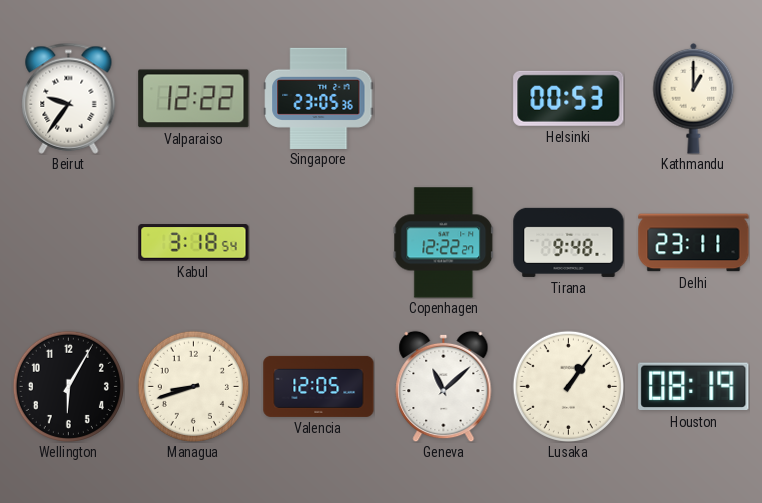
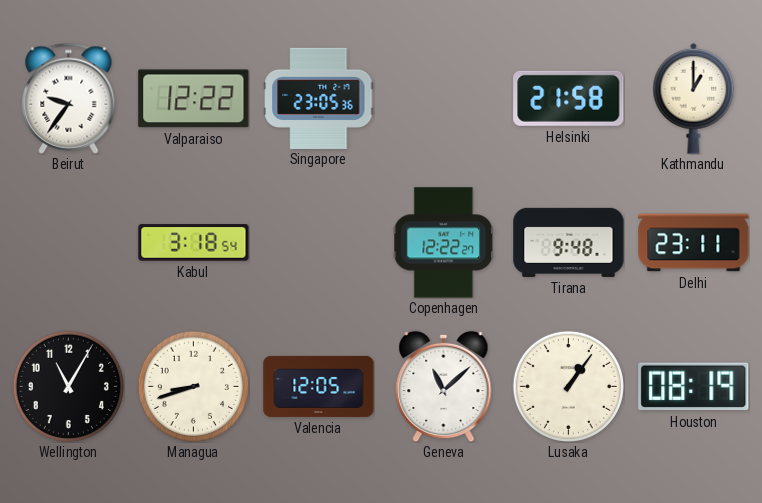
Helsinki: 00:53 -> 21:58 (569, 98)
Wellington: 6:05 -> 11:05 (68, 386)
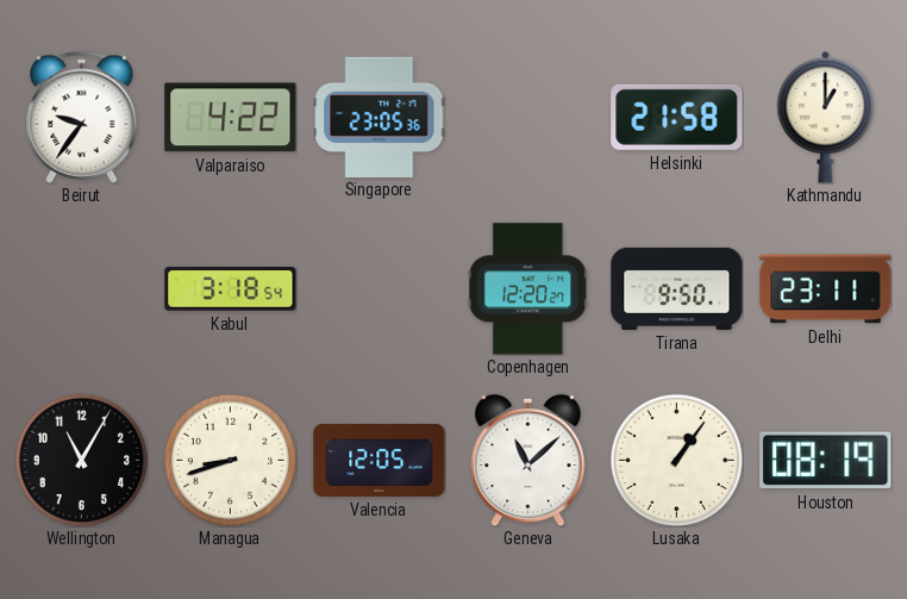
Valparaiso: 12:22 -> 4:22 (231, 118)
Copenhagen: 12:22 -> 12:20 (528, 289)
Tirana: 9:48 -> 9:50 (677, 288)
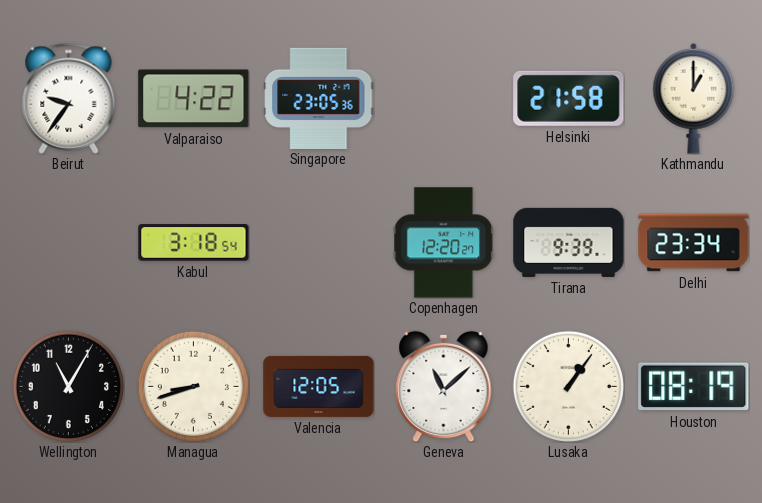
Tirana: 9:50 -> 9:39 (569, 242)
Delhi: 23:11 -> 23:34 (694, 243)
